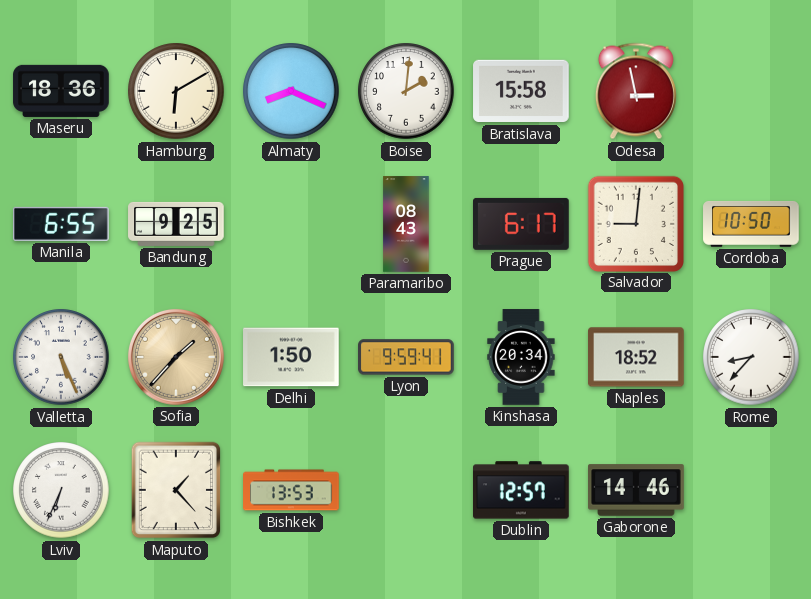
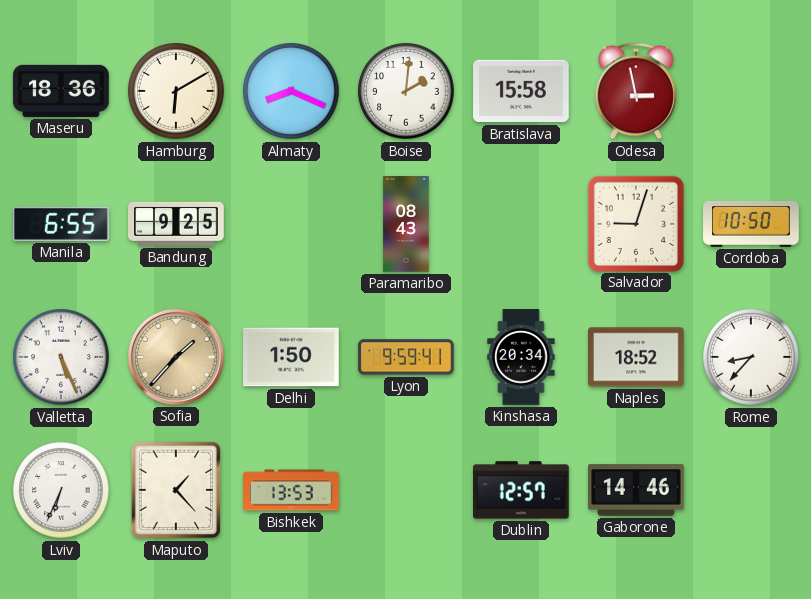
Prague: 6:17 -> none (522, 224)
Salvador: 9:01 -> 9:03 (635, 223)
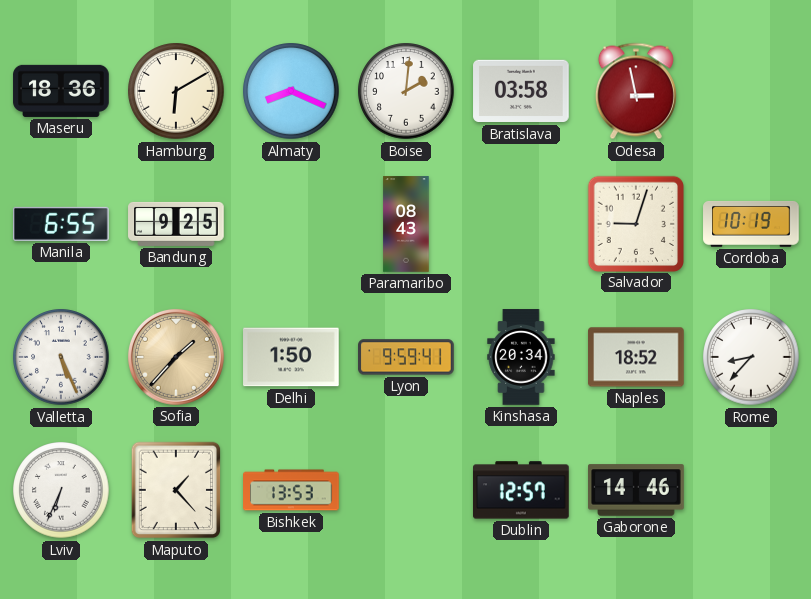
Bratislava: 15:58 -> 03:58 (521, 91)
Cordoba: 10:50 -> 10:19 (751, 224)
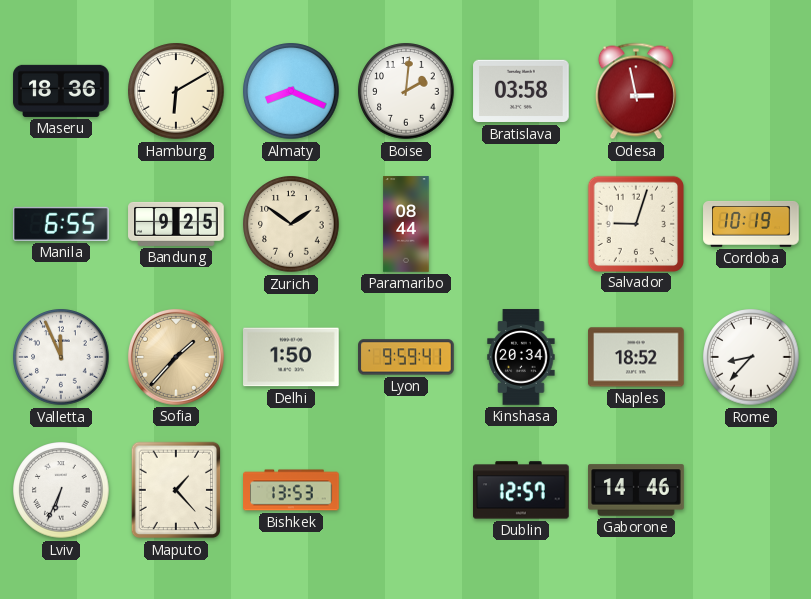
Zurich: none -> 1:51 (291, 224)
Paramaribo: 08:43 -> 08:44 (406, 224)
Valletta: 5:26 -> 11:56 (61, 357)
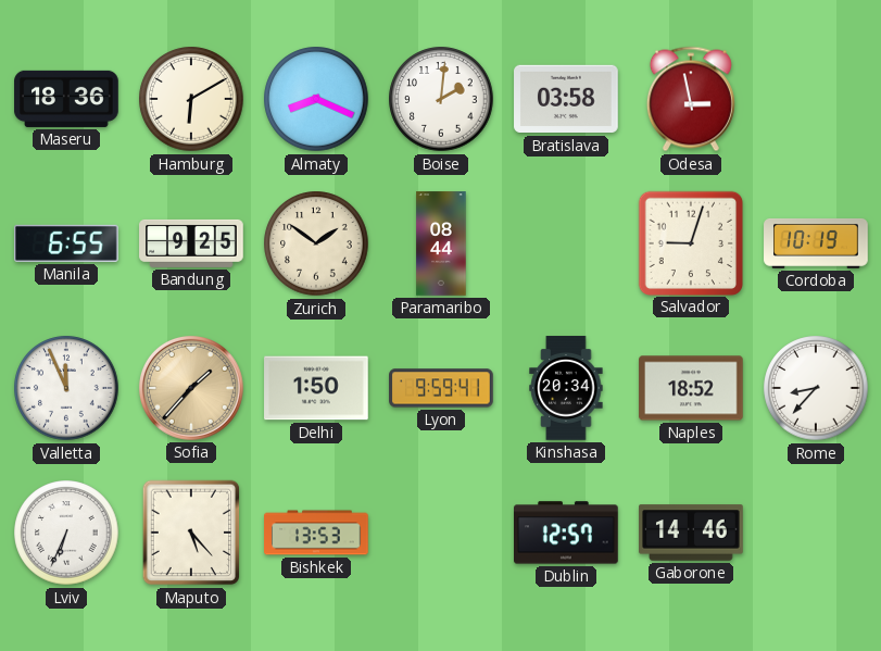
Maputo: 1:23 -> 5:23 (191, 533)
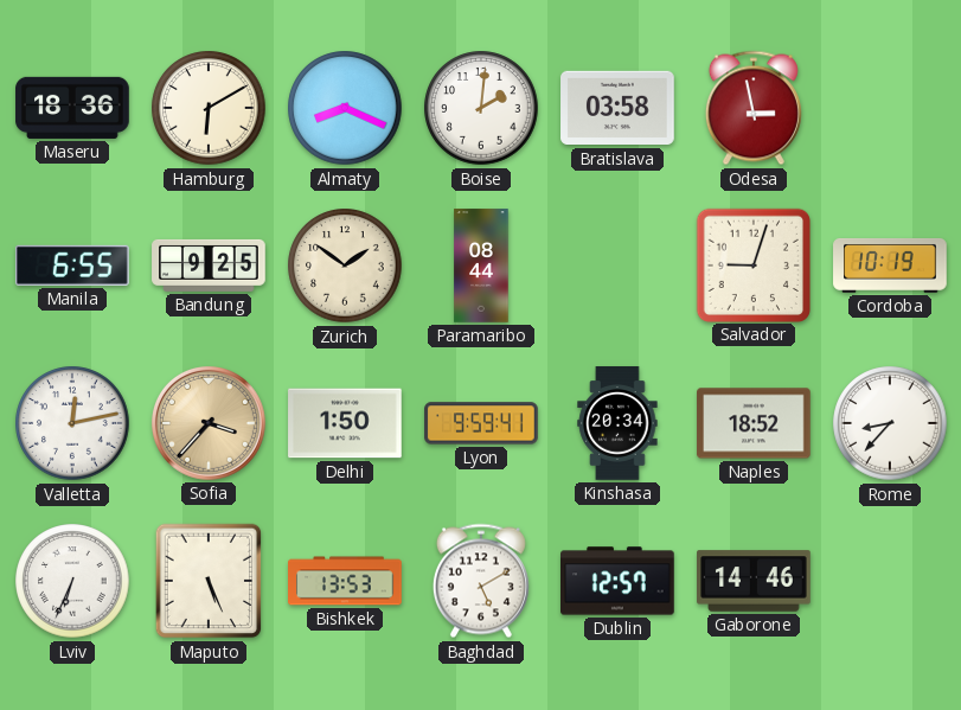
Valletta: 11:56 -> 12:13 (72, 423)
Sofia: 1:37 -> 3:37 (209, 423)
Maputo: 5:23 -> 5:26 (209, 581)
Baghdad: none -> 5:10 (481, 581)
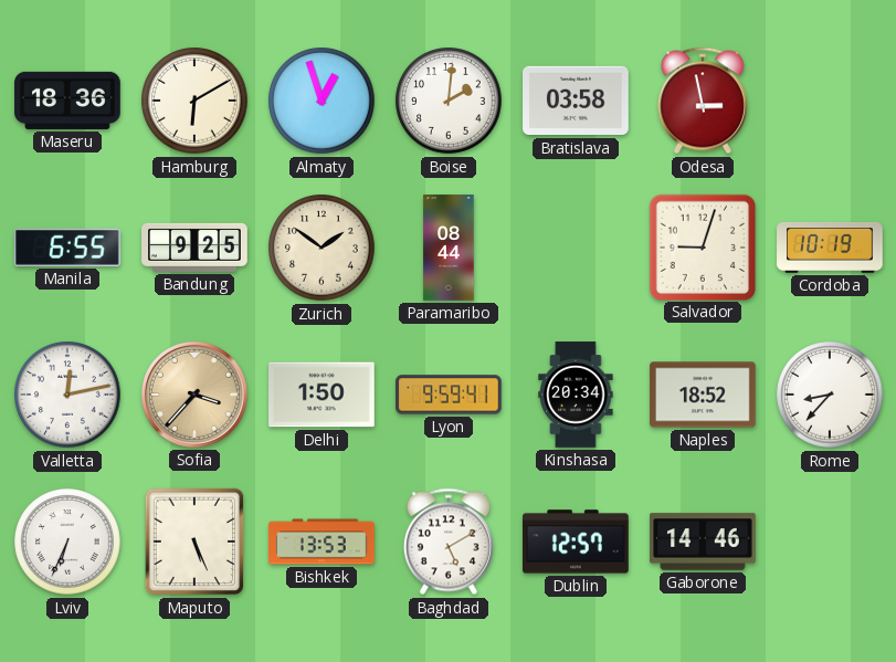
Almaty: 8:19 -> 12:57 (321, 101)
